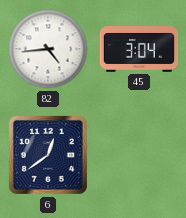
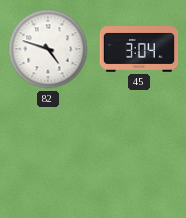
82: 4:44 -> 4:48 (48, 49)
6: 12:39 -> none (48, 155)
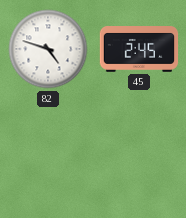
45: 3:04 -> 2:45 (139, 50)
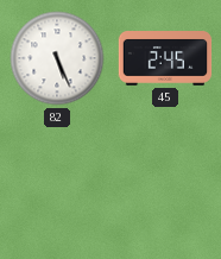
82: 4:48 -> 5:26 (57, 58)
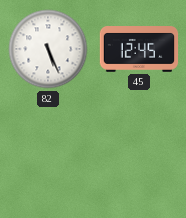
45: 2:45 -> 12:45 (139, 50)
